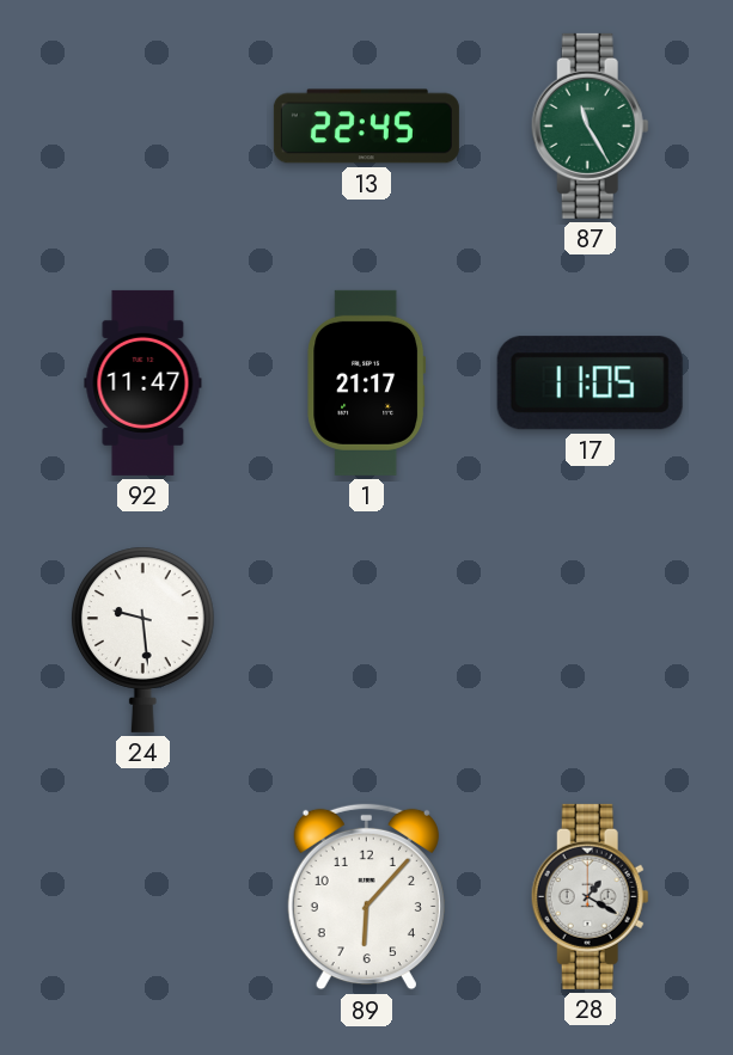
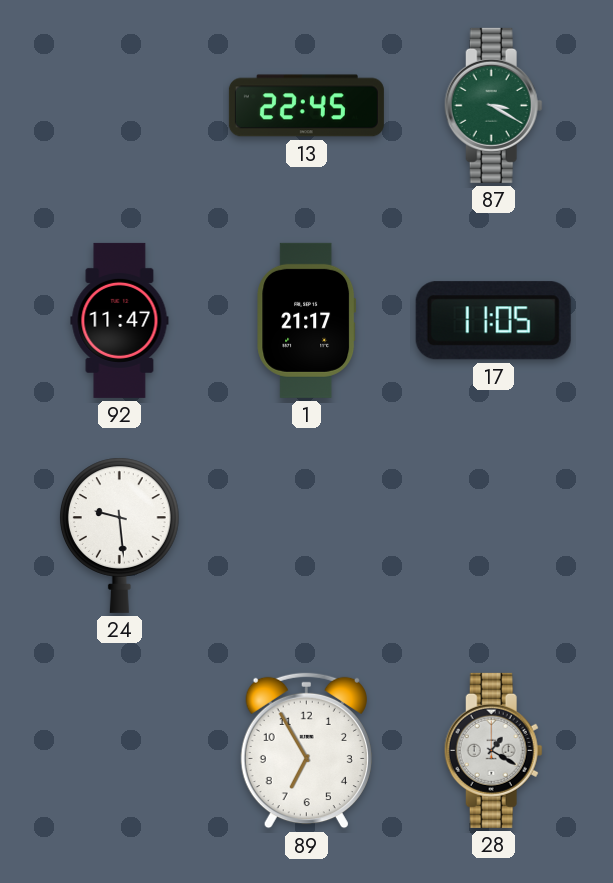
87: 11:25 -> 3:20 (493, 105)
89: 6:07 -> 6:55 (306, 751)
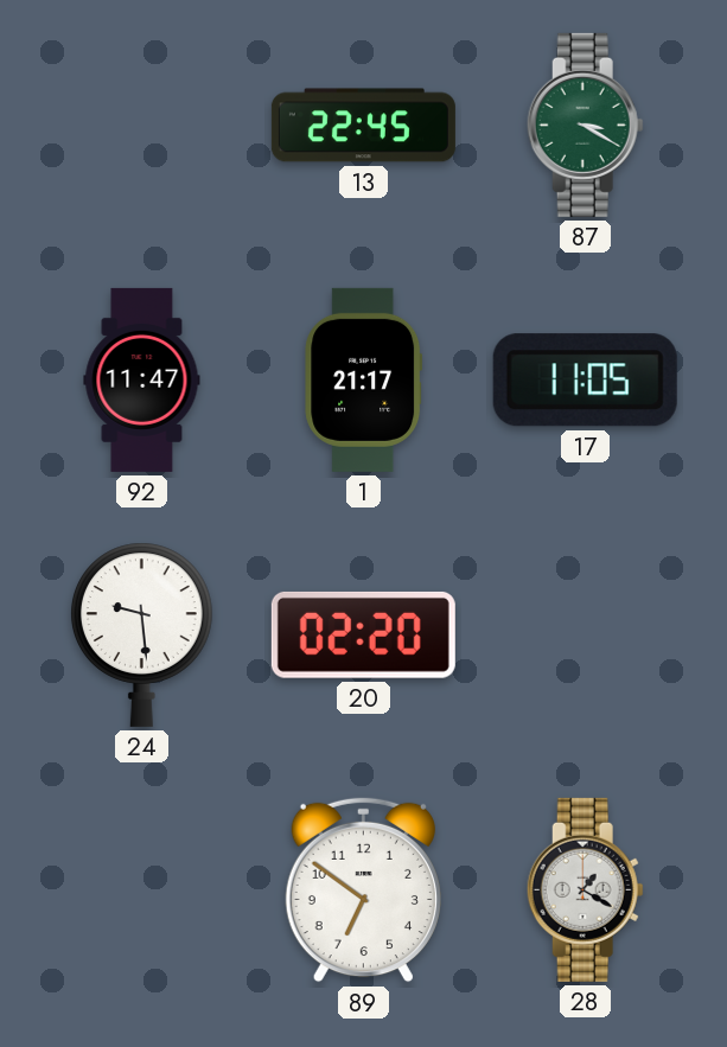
20: none -> 02:20 (363, 634)
89: 6:55 -> 6:51 (363, 890)
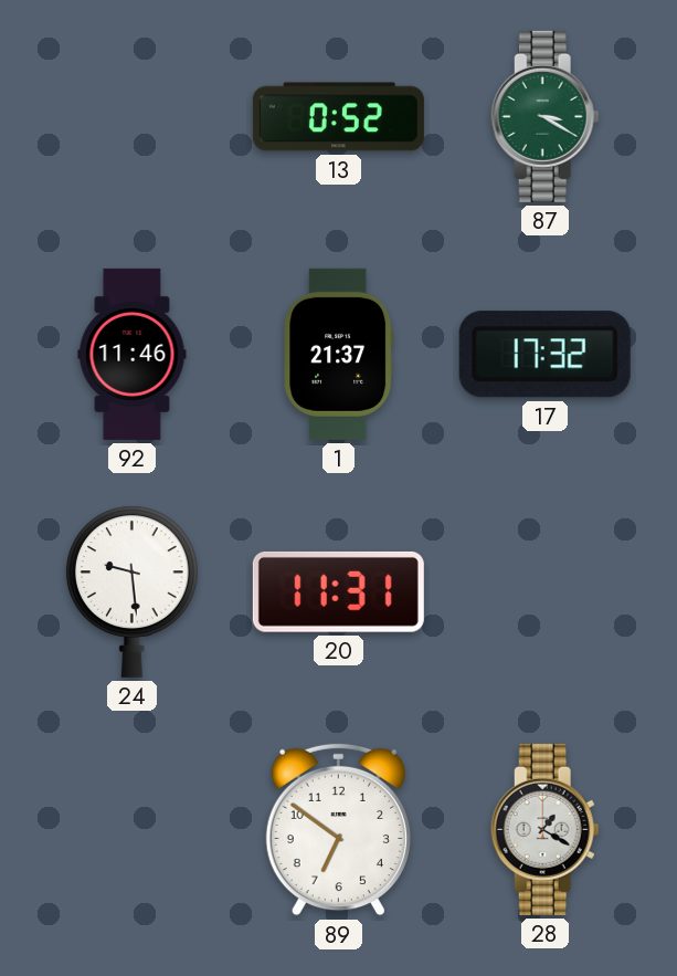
13: 22:45 -> 0:52 (338, 117)
92: 11:47 -> 11:46 (133, 354)
1: 21:17 -> 21:37 (339, 354)
17: 11:05 -> 17:32 (544, 355)
20: 02:20 -> 11:31 (338, 591)
